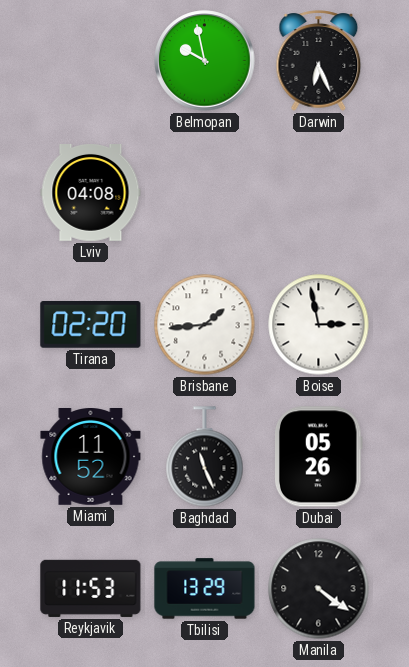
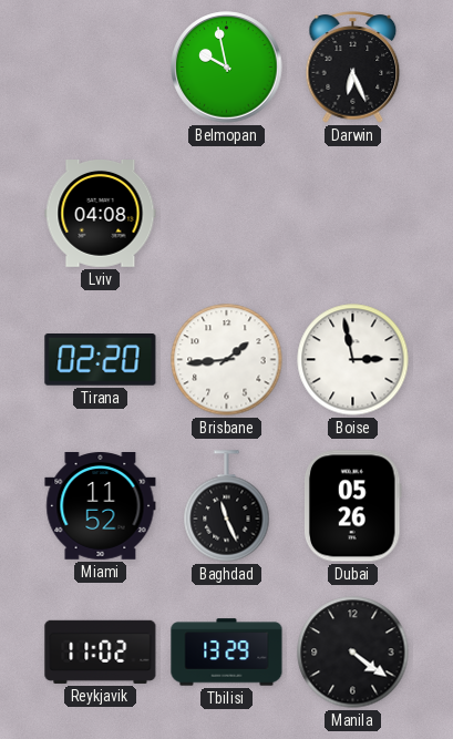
Reykjavik: 11:53 -> 11:02 (101, 651)
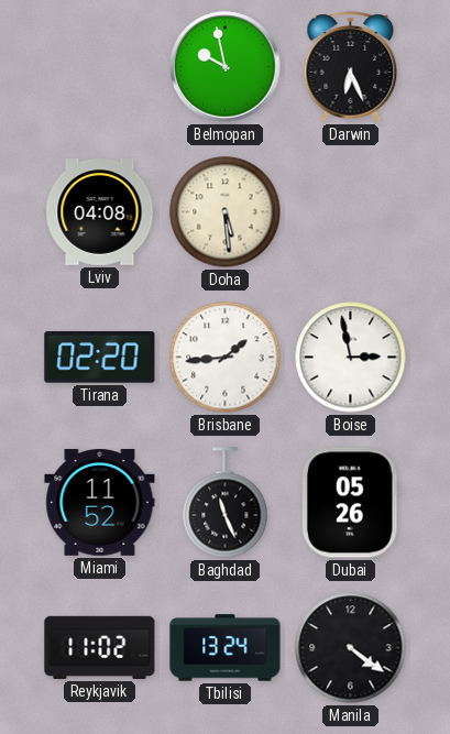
Doha: none -> 5:29 (226, 212)
Tbilisi: 13:29 -> 13:24 (226, 648)
